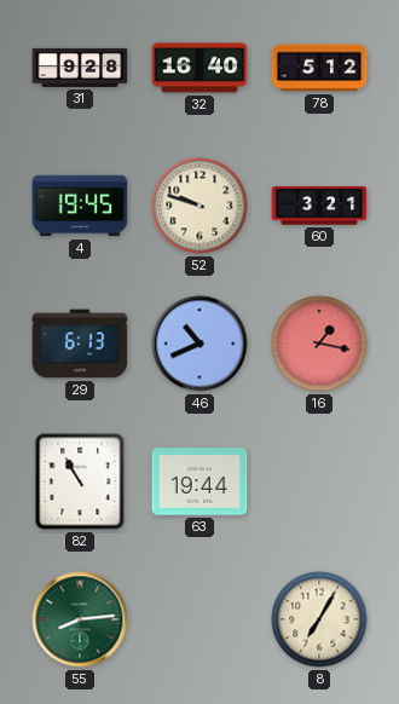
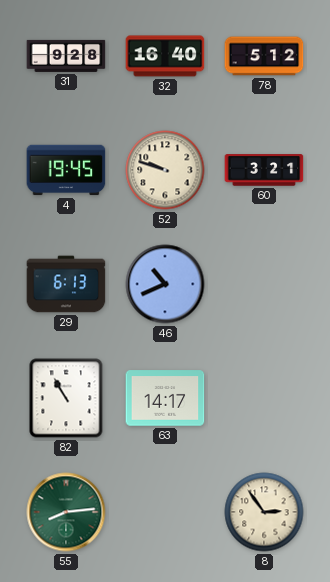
16: 1:17 -> none (319, 344)
63: 19:44 -> 14:17 (165, 398)
8: 7:05 -> 2:54 (264, 512)
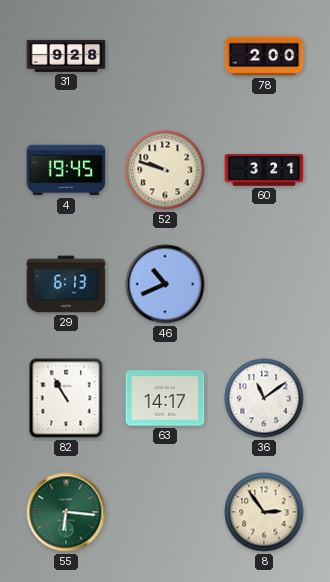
32: 16:40 -> none (165, 56)
78: 5:12 -> 2:00 (264, 56)
36: none -> 11:09 (264, 398)
55: 8:14 -> 6:16 (66, 512)
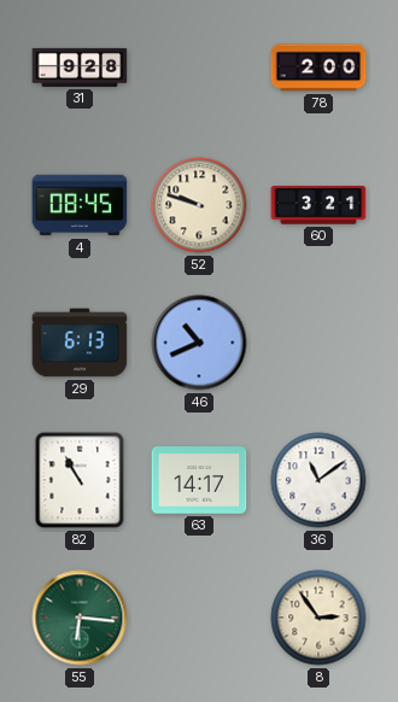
4: 19:45 -> 08:45 (80, 205)
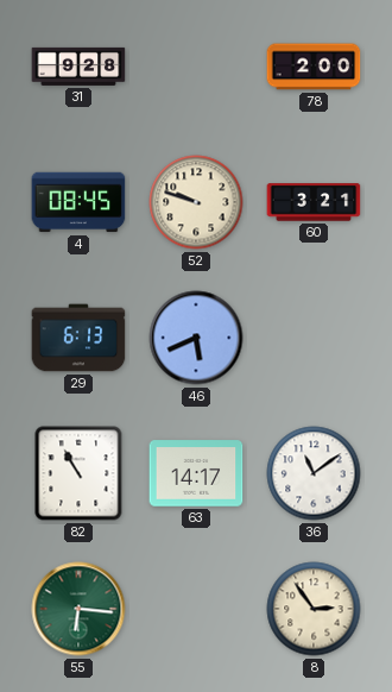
46: 10:41 -> 5:41 (196, 338)
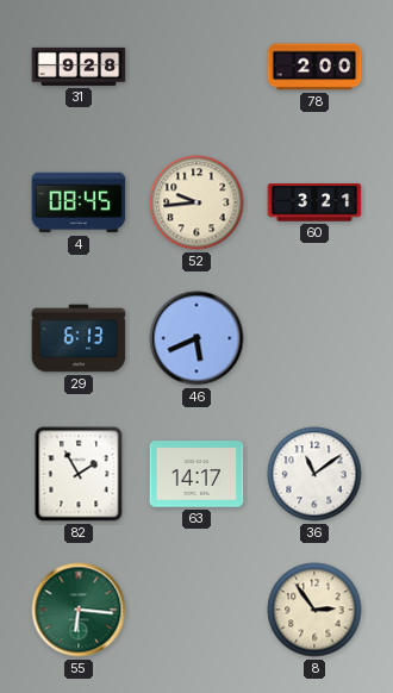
52: 9:48 -> 9:44 (196, 202)
82: 10:55 -> 1:55 (79, 474)
